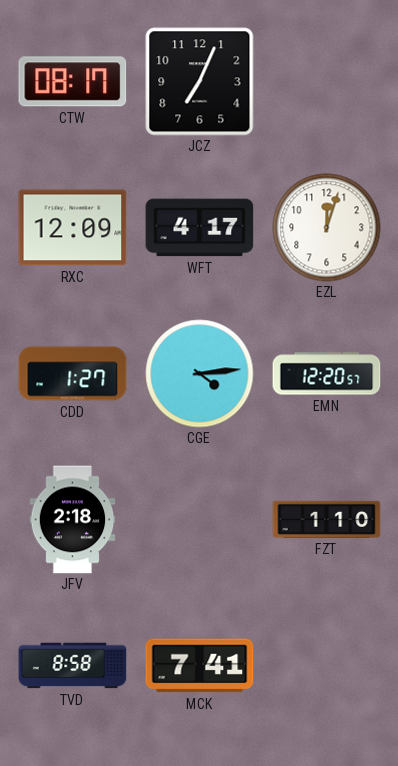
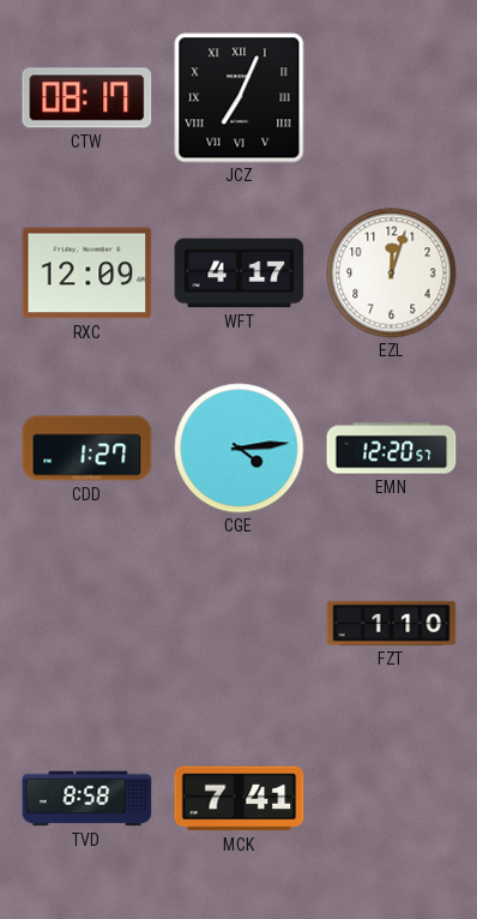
JCZ numerals: Arabic -> Roman (240, 98)
JFV: 2:18 -> none (73, 520)
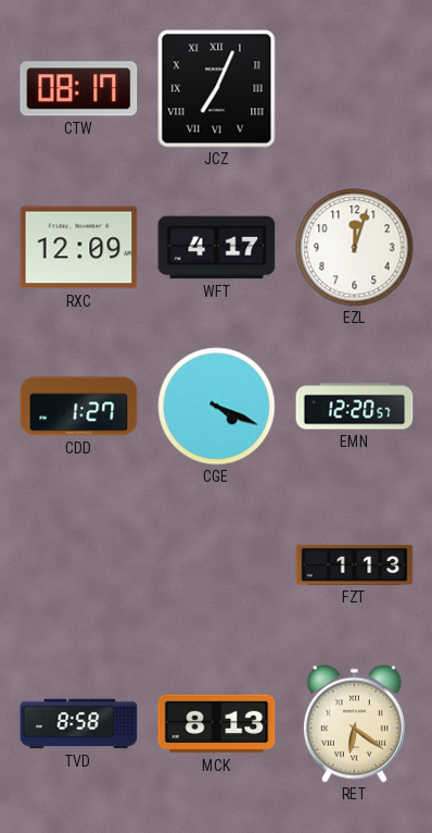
CGE: 4:14 -> 4:19 (217, 407)
FZT: 1:10 -> 1:13 (355, 564)
MCK: 7:41 -> 8:13 (217, 724)
RET: none -> 6:21 (354, 723)
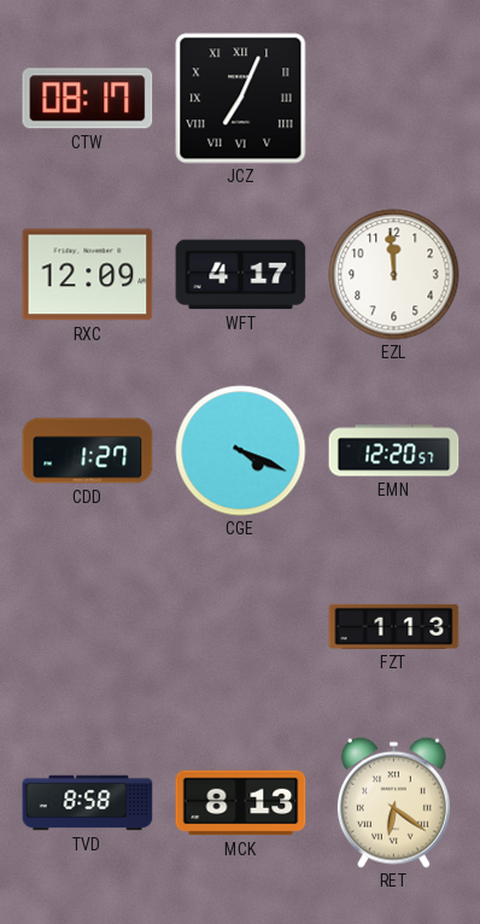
EZL: 12:03 -> 11:59 (394, 275)
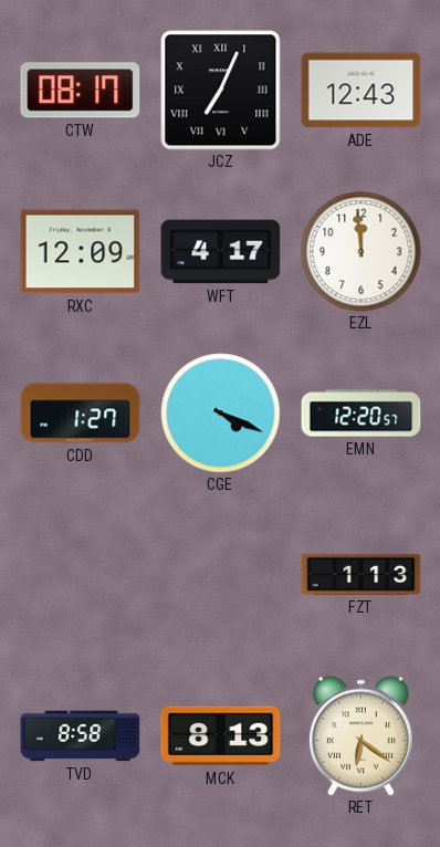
ADE: none -> 12:43 (362, 91)
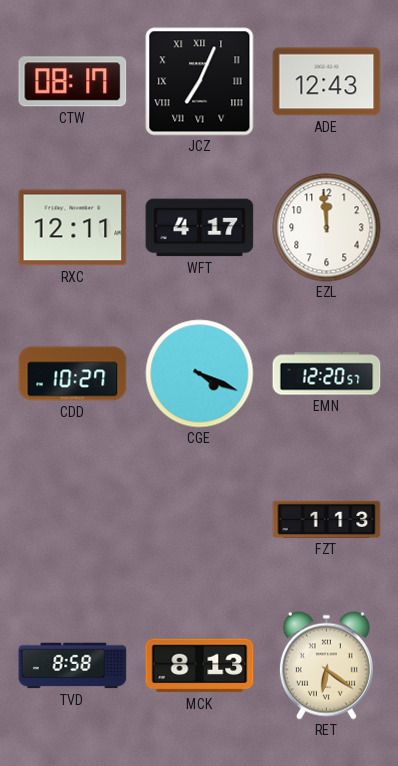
RXC: 12:09 -> 12:11 (73, 228)
CDD: 1:27 -> 10:27 (73, 374)
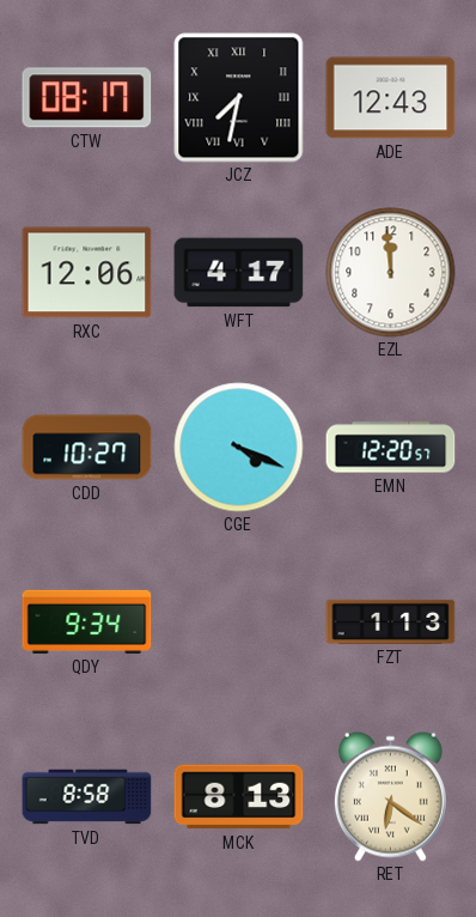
JCZ: 7:04 -> 7:32 (239, 98)
RXC: 12:11 -> 12:06 (87, 273)
QDY: none -> 9:34 (87, 621)
